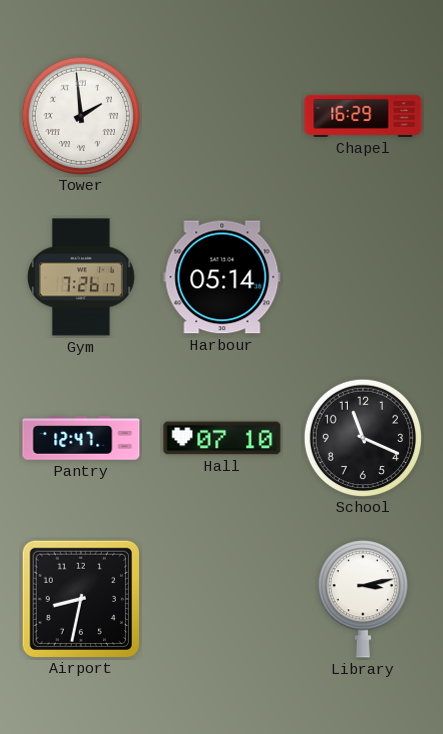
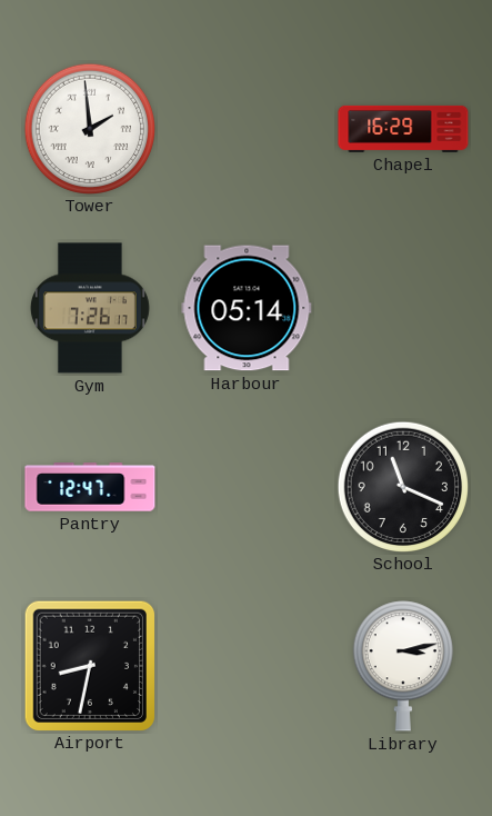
Hall: 07:10 -> none (222, 438)
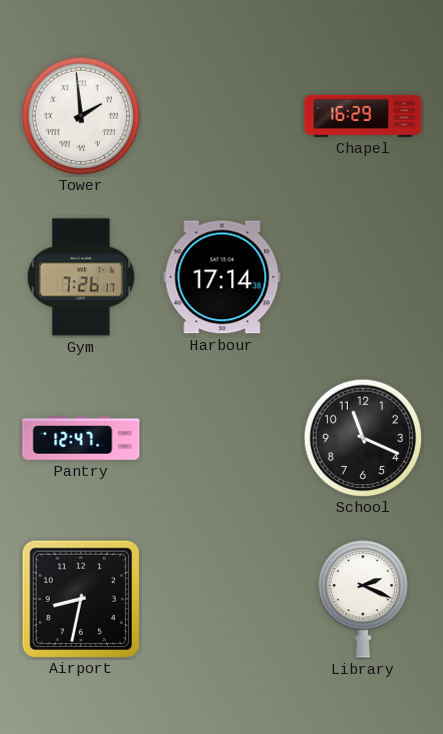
Harbour: 05:14 -> 17:14 (222, 277)
Library: 3:13 -> 2:19 (363, 599)
